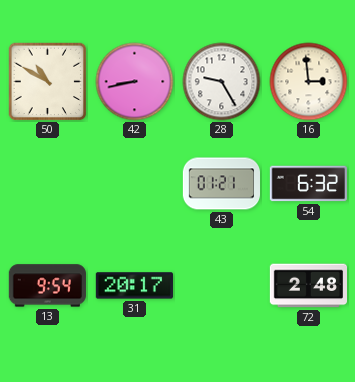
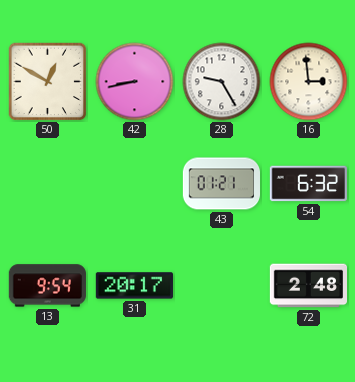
50: 10:50 -> 12:50 (48, 82)
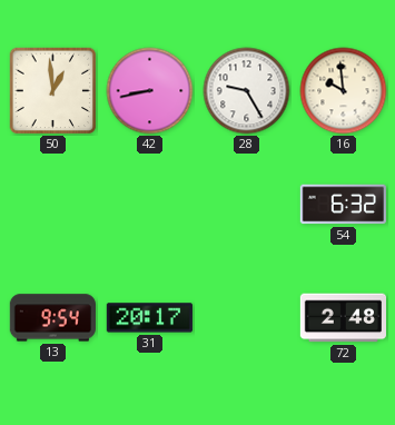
50: 12:50 -> 12:59 (53, 91)
16: 2:59 -> 9:59 (344, 91)
43: 01:21 -> none (221, 184)
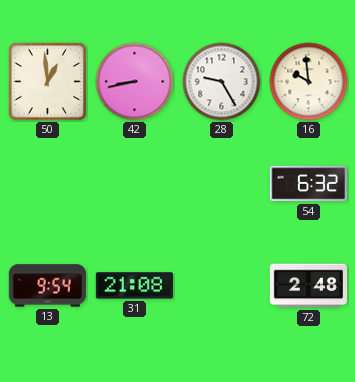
31: 20:17 -> 21:08 (134, 286)
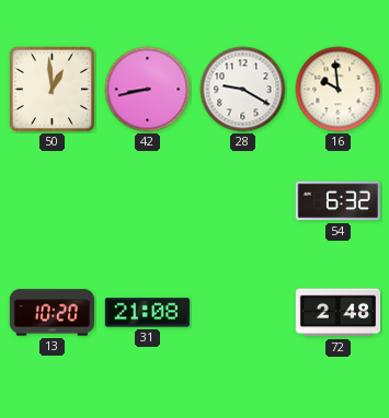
28: 9:25 -> 9:20 (243, 90)
13: 9:54 -> 10:20 (52, 313)
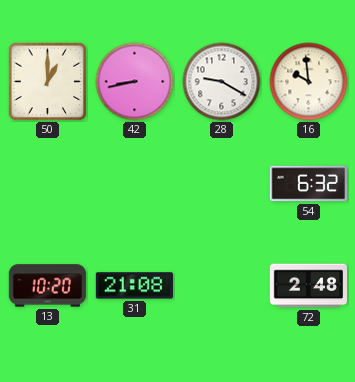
50: 12:59 -> 1:00 (48, 82)
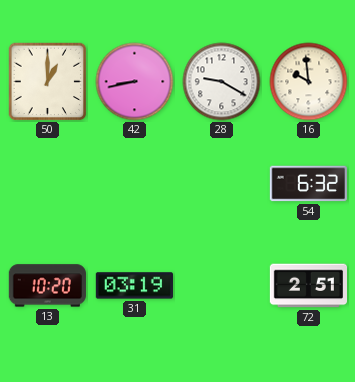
31: 21:08 -> 03:19 (134, 286)
72: 2:48 -> 2:51 (308, 286)
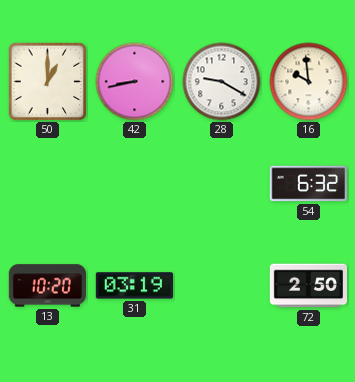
72: 2:51 -> 2:50 (308, 286)
